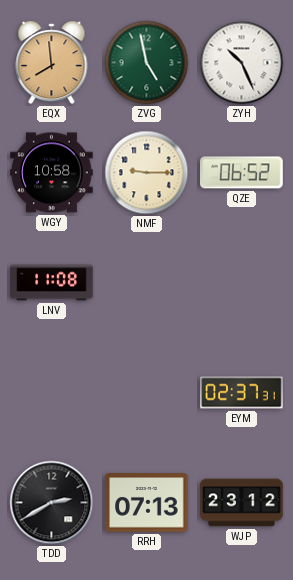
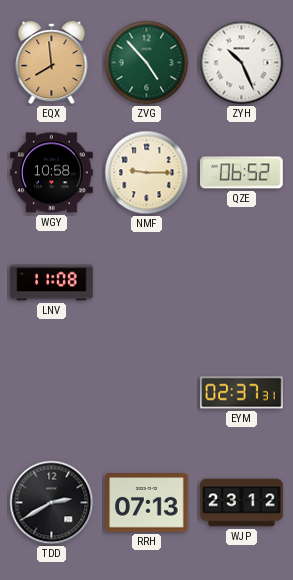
ZVG: 4:58 -> 4:53 (147, 63)
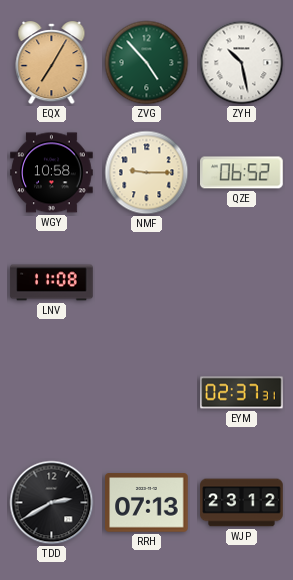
EQX: 7:59 -> 7:05 (52, 64)
ZYH: 10:26 -> 10:28 (242, 63)
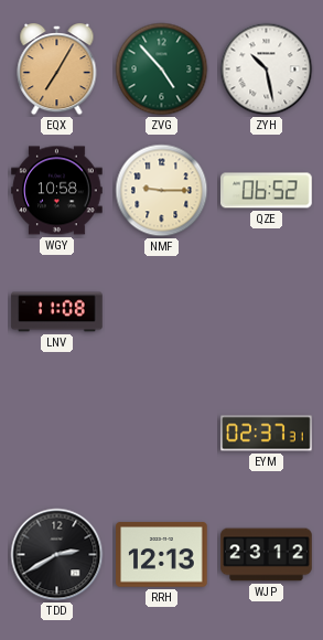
RRH: 07:13 -> 12:13 (162, 555)
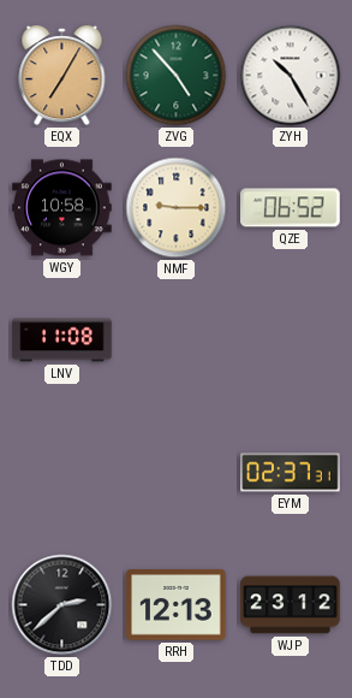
ZYH: 10:28 -> 10:25 (291, 76)
TDD: 2:40 -> 2:38 (62, 605)
